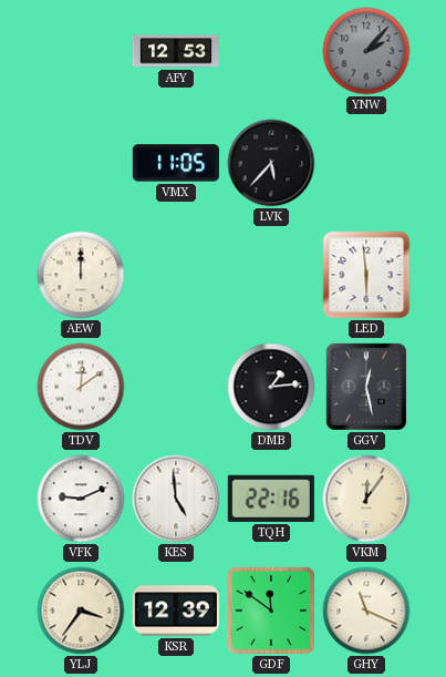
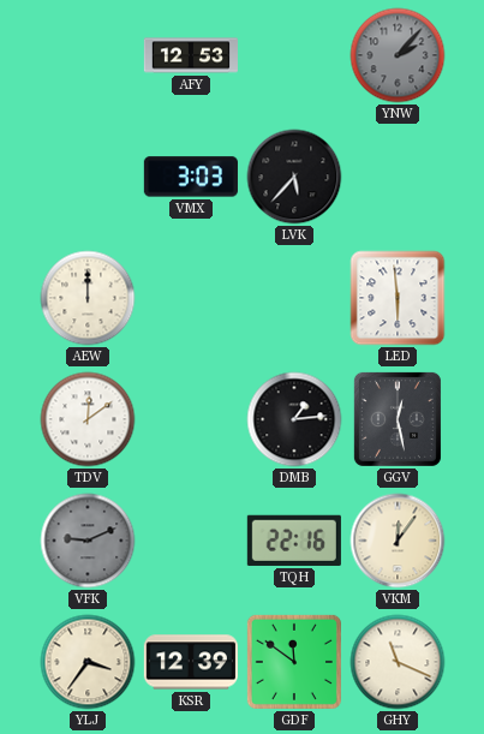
VMX: 11:05 -> 3:03 (191, 177)
VFK dial: white -> grey (88, 541)
KES: 4:59 -> none (176, 499)
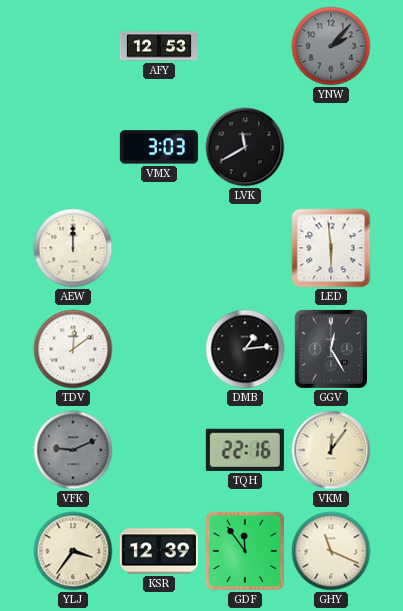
LVK: 5:37 -> 11:40 (245, 147)
GGV: 12:28 -> 12:25 (331, 349)
GDF: 11:51 -> 11:54 (245, 551)
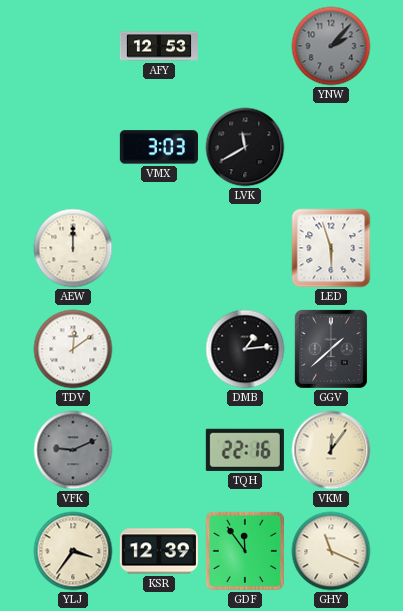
LED: 5:59 -> 5:57 (331, 248)
GGV: 12:25 -> 1:38 (331, 349)
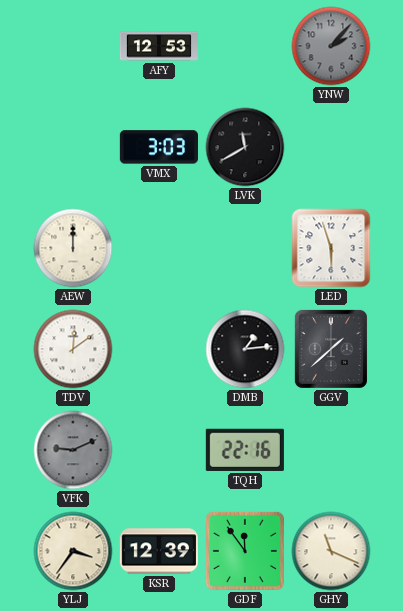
VKM: 12:06 -> none (331, 450)
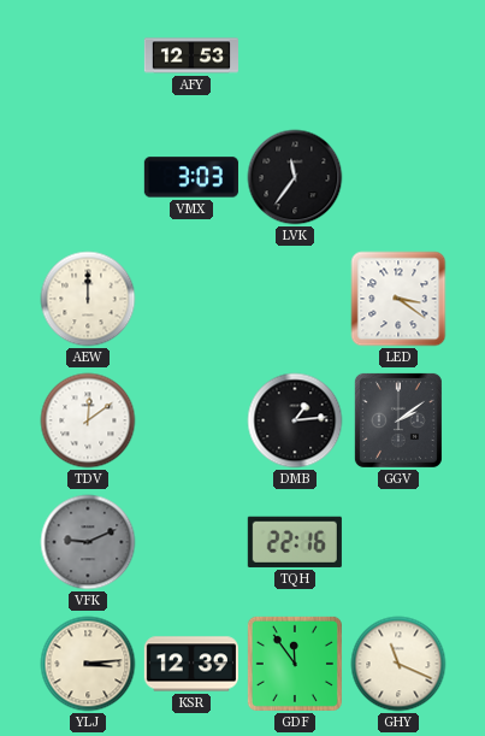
YNW: 2:07 -> none (331, 46)
LVK: 11:40 -> 11:36 (295, 177)
LED: 5:57 -> 3:21 (398, 299)
GGV: 1:38 -> 2:09 (398, 420)
YLJ: 3:36 -> 3:14 (88, 664)
